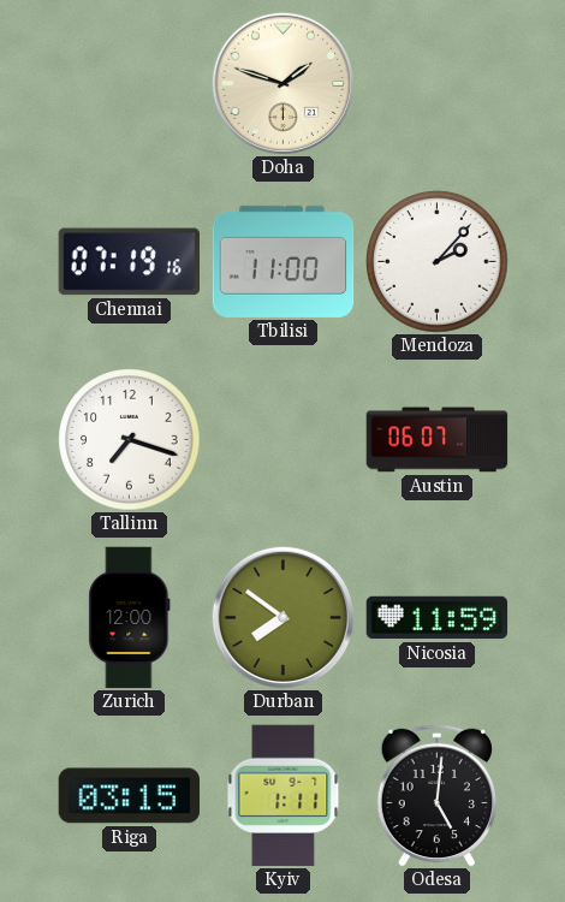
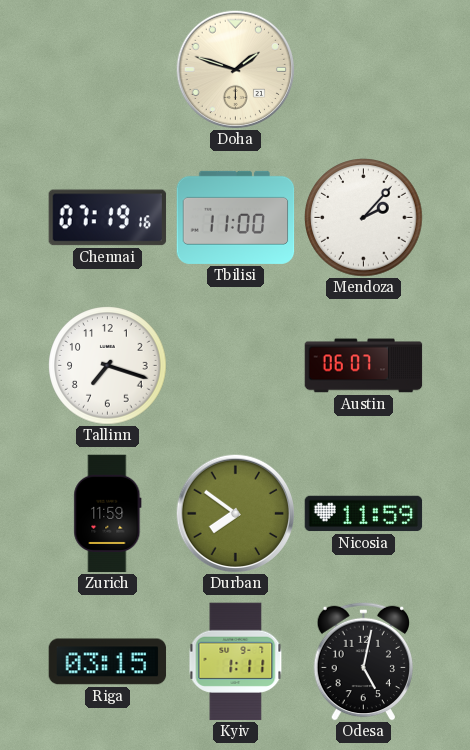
Zurich: 12:00 -> 11:59 (108, 514)
Odesa: 5:01 -> 5:02 (363, 661)
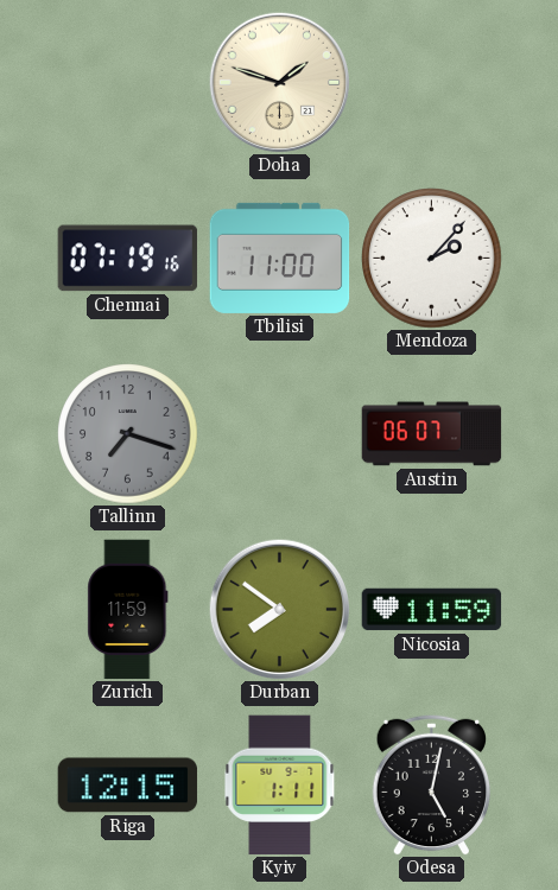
Tallinn dial: white -> grey (128, 434)
Riga: 03:15 -> 12:15 (128, 786)
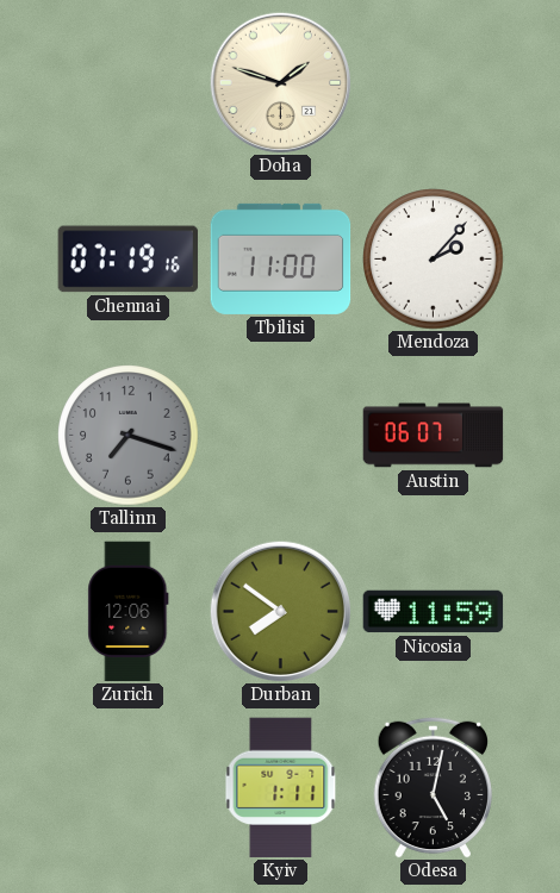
Zurich: 11:59 -> 12:06 (129, 612)
Riga: 12:15 -> none (128, 786)
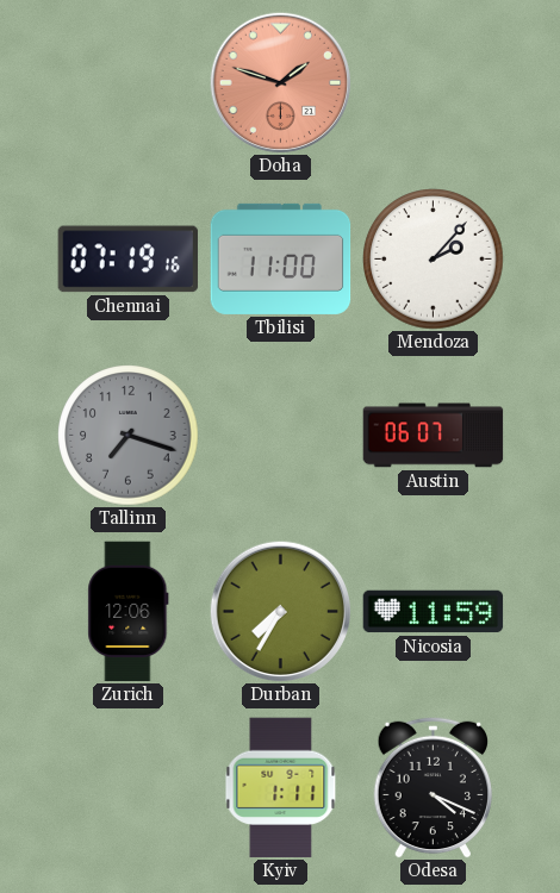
Doha dial: cream -> salmon (280, 82)
Durban: 7:51 -> 7:35 (280, 611)
Odesa: 5:02 -> 4:19 (433, 787)
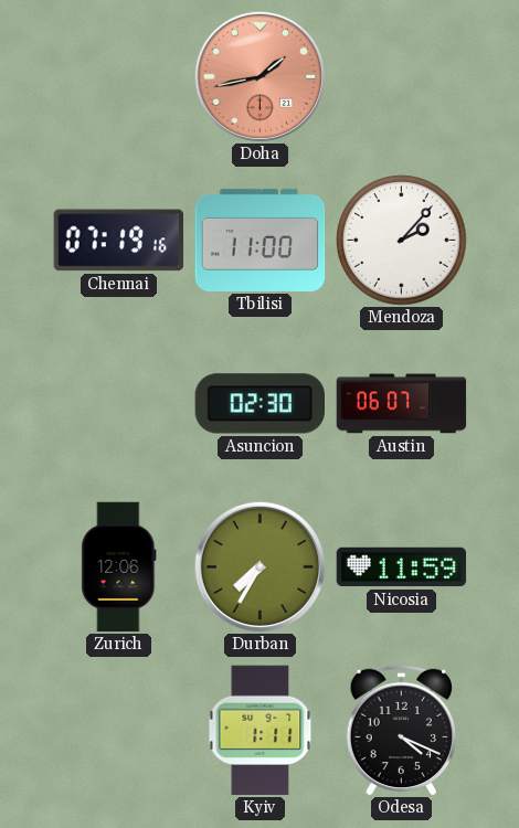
Doha: 1:48 -> 1:43 (259, 76)
Tallinn: 7:18 -> none (129, 436)
Asuncion: none -> 02:30 (261, 404)
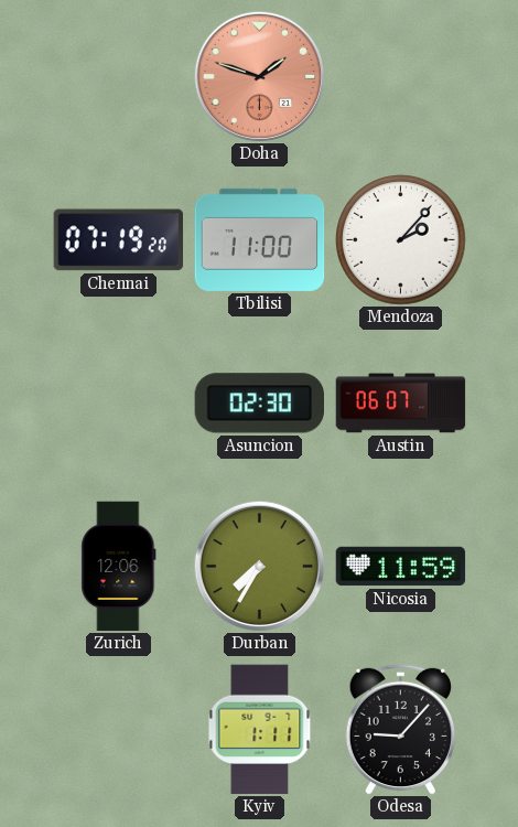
Doha: 1:43 -> 1:48 (259, 76)
Chennai: 07:19:16 -> 07:19:20 (119, 240)
Odesa: 4:19 -> 9:07 (400, 729)
